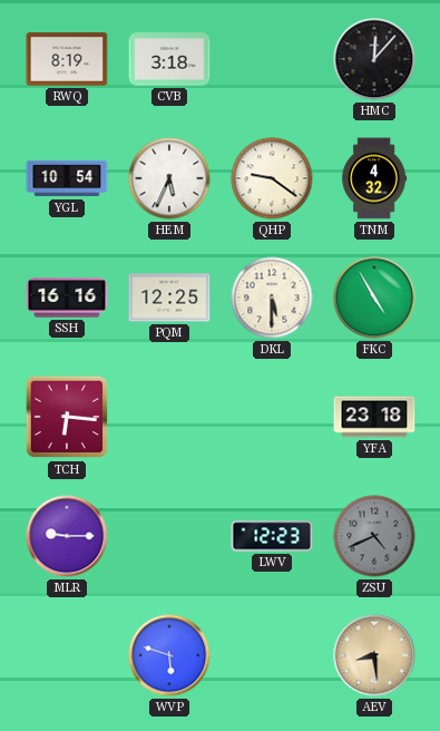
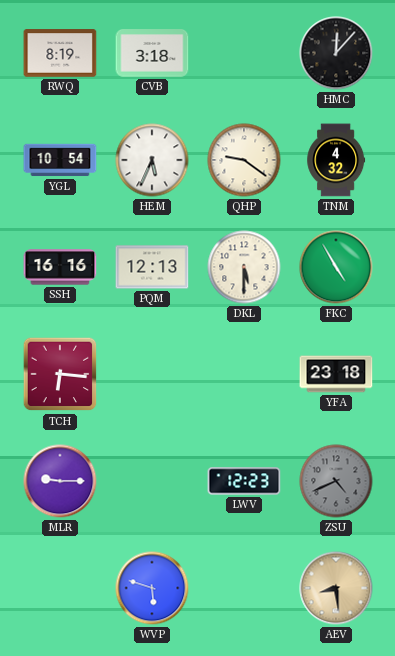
PQM: 12:25 -> 12:13 (152, 267)
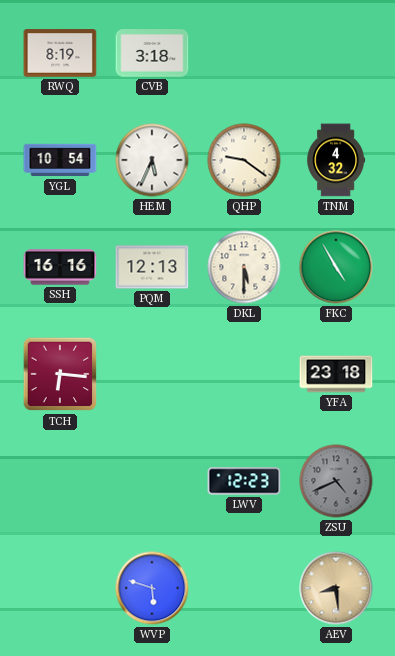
HMC: 12:07 -> none (336, 53)
MLR: 9:15 -> none (60, 481)
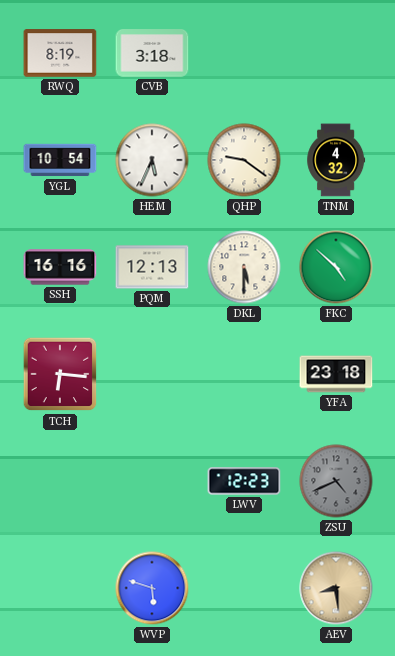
FKC: 4:55 -> 4:52 (336, 267)
